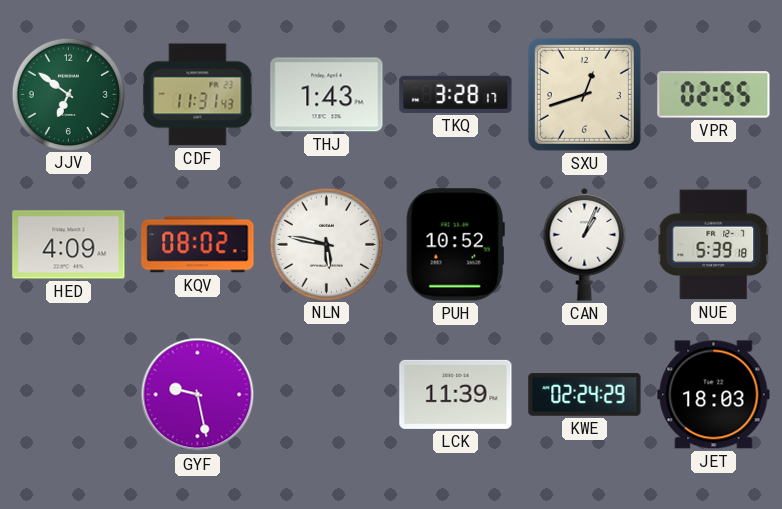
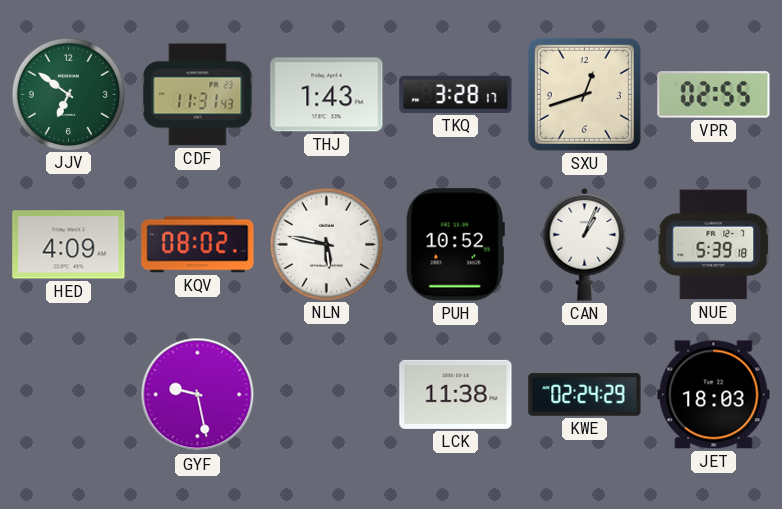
LCK: 11:39 -> 11:38 (456, 394)
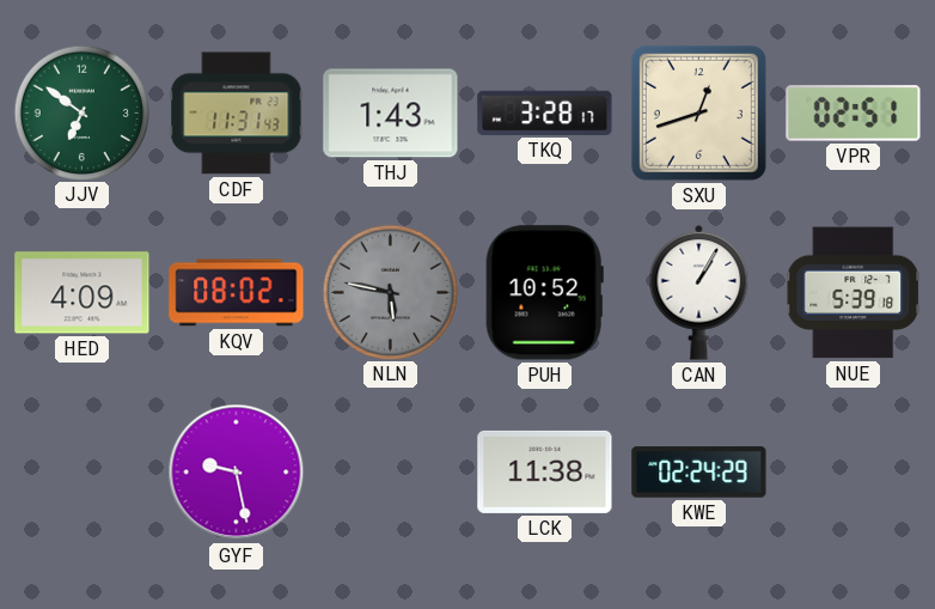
VPR: 02:55 -> 02:51 (854, 114)
NLN dial: white -> grey (390, 292)
CAN: 1:04 -> 1:05 (699, 292)
JET: 18:03 -> none (714, 395)
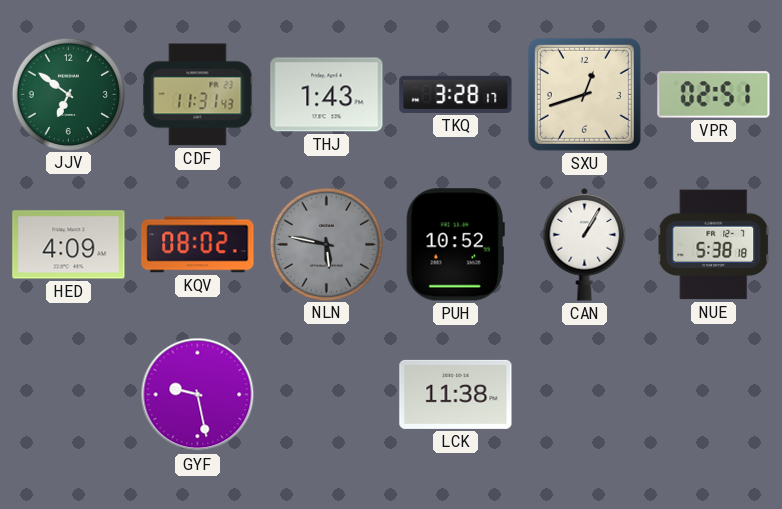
NUE: 5:39 -> 5:38 (714, 245)
KWE: 02:24 -> none (699, 473)
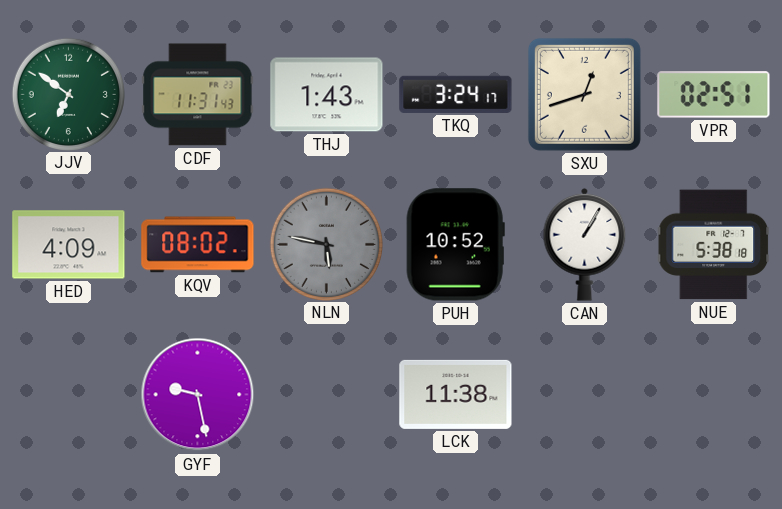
TKQ: 3:28 -> 3:24 (456, 94)
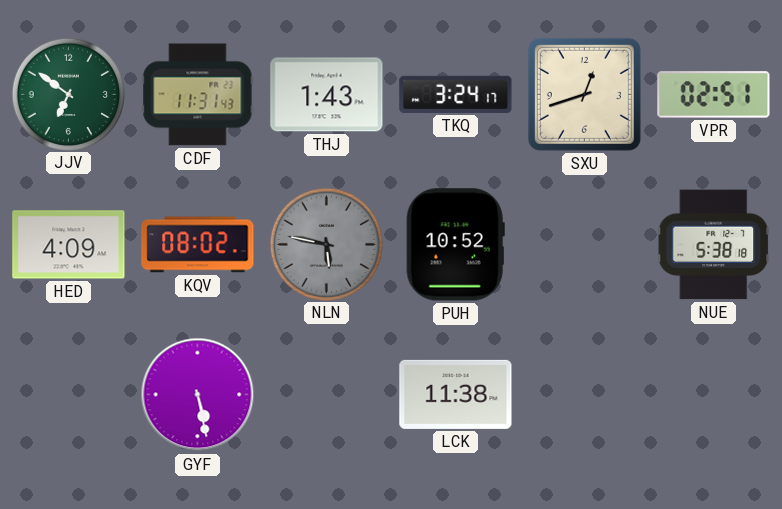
CAN: 1:05 -> none (585, 244)
GYF: 9:28 -> 5:28 (198, 395)
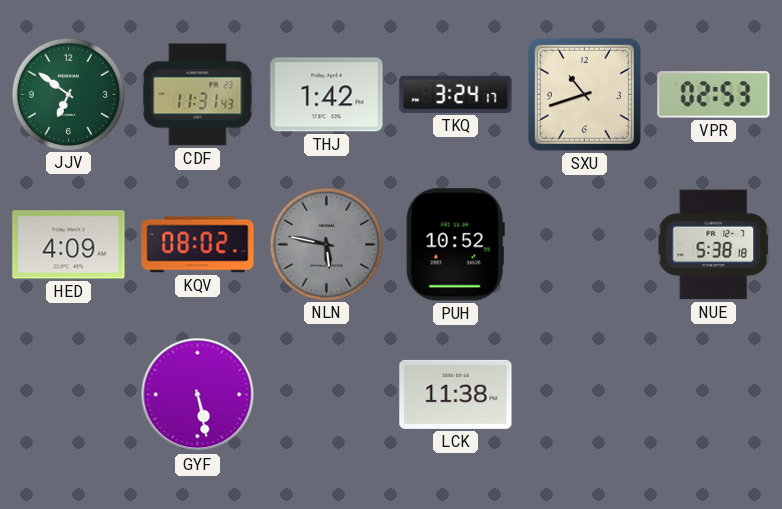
THJ: 1:43 -> 1:42 (327, 95)
SXU: 12:42 -> 10:42 (584, 94)
VPR: 02:51 -> 02:53 (714, 95)
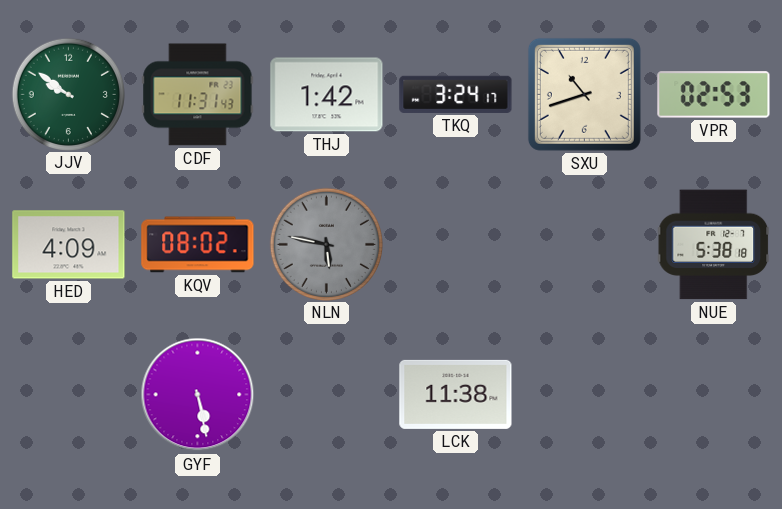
JJV: 6:51 -> 9:51 (68, 94)
PUH: 10:52 -> none (455, 245)
